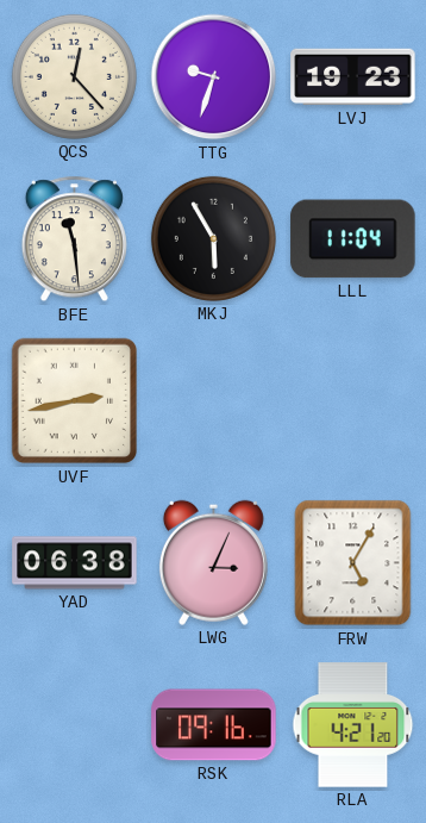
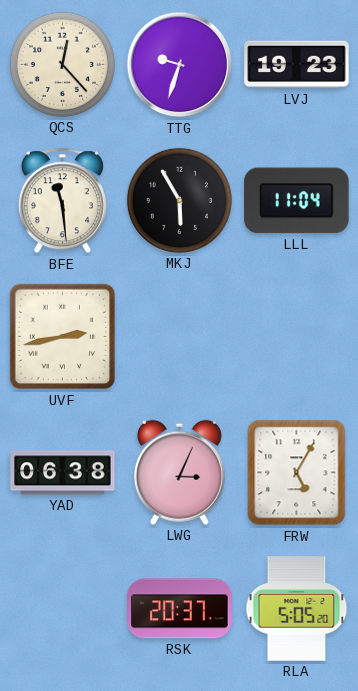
RSK: 09:16 -> 20:37 (180, 609)
RLA: 4:21 -> 5:05 (297, 609)
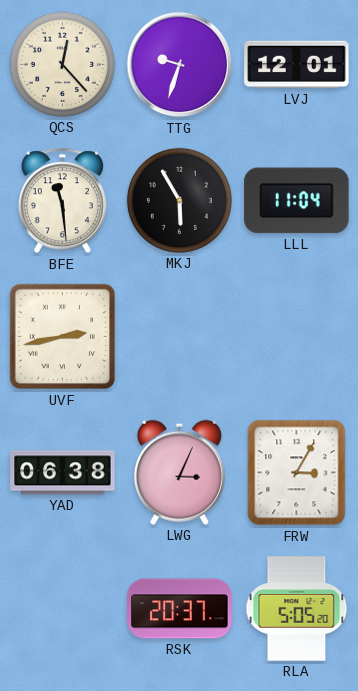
LVJ: 19:23 -> 12:01 (297, 65)
FRW: 5:05 -> 3:05 (297, 473)
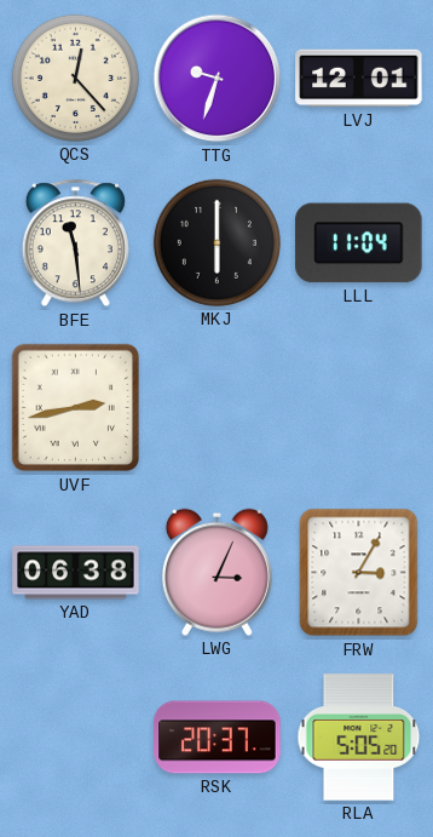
MKJ: 5:55 -> 6:00 (217, 242)
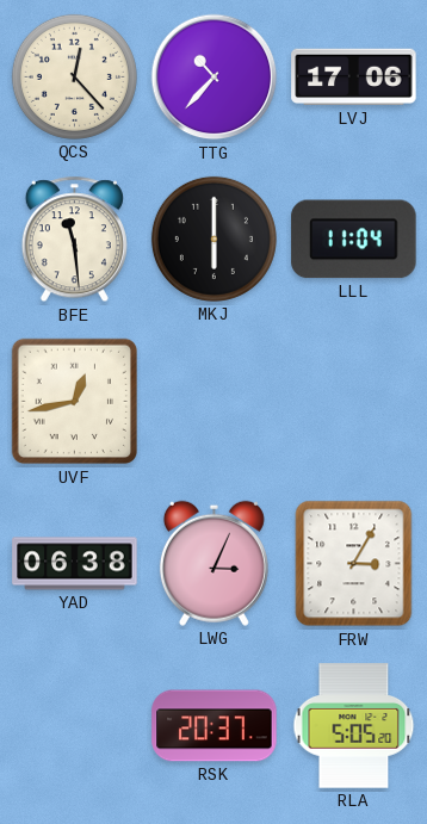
TTG: 9:33 -> 10:37 (215, 78)
LVJ: 12:01 -> 17:06 (354, 78)
UVF: 2:43 -> 12:43 (75, 402)
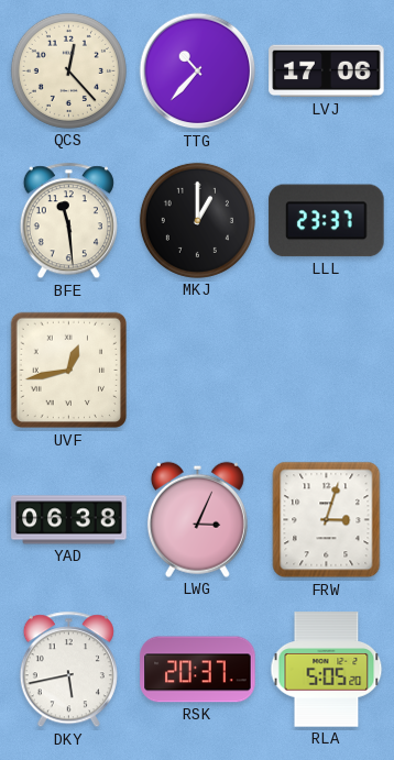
MKJ: 6:00 -> 1:00 (197, 220)
LLL: 11:04 -> 23:37 (327, 221)
FRW: 3:05 -> 3:03 (327, 520)
DKY: none -> 5:43 (68, 670)
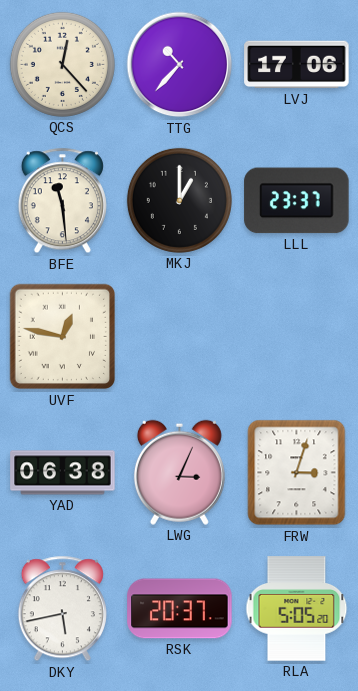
UVF: 12:43 -> 12:47 (63, 337)
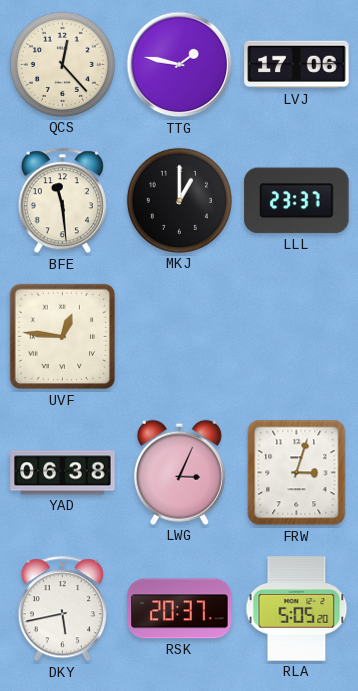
TTG: 10:37 -> 1:47 (180, 65)
UVF: 12:47 -> 12:46 (63, 337)
